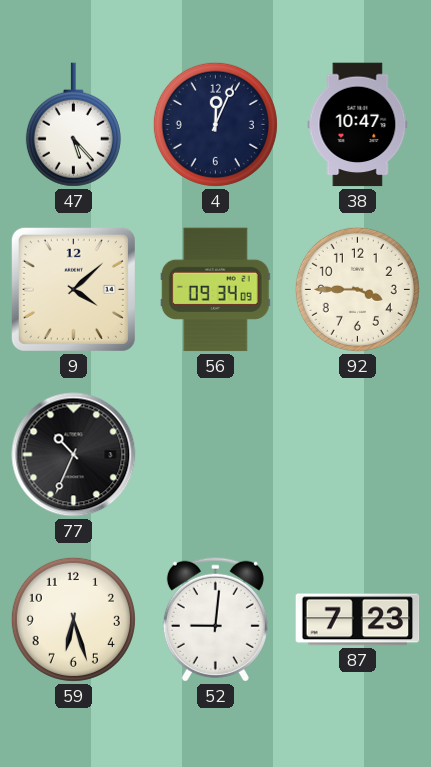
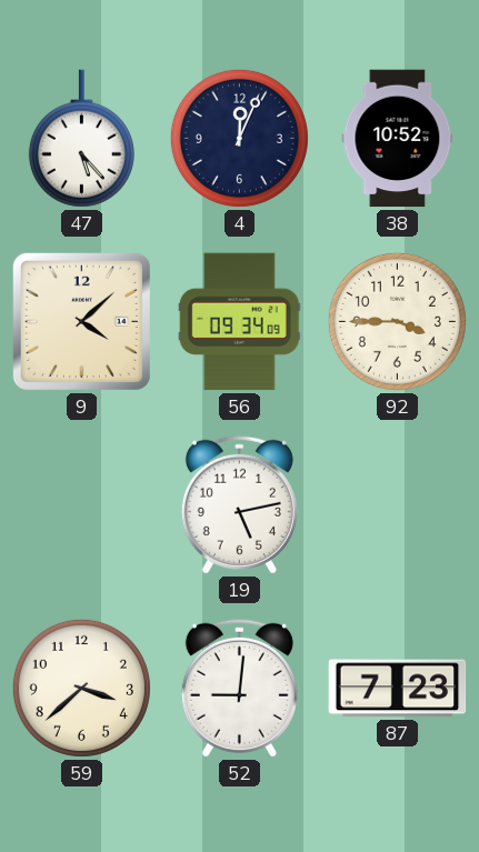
38: 10:47 -> 10:52 (398, 139)
77: 10:34 -> none (74, 455)
19: none -> 5:13 (239, 504)
59: 6:27 -> 3:38 (81, 688)
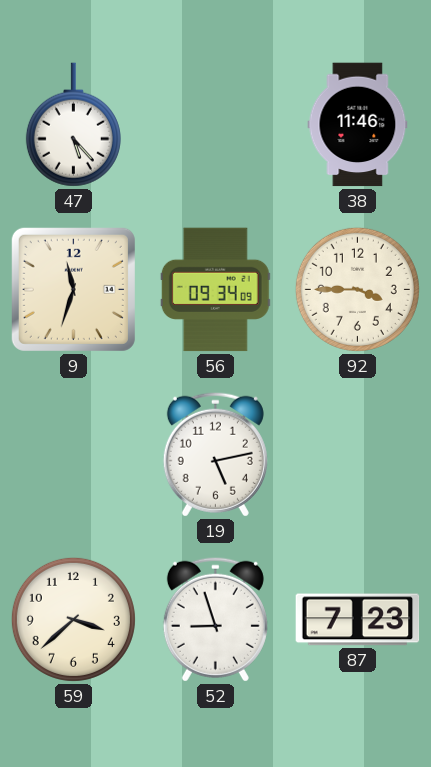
4: 12:04 -> none (239, 138)
38: 10:52 -> 11:46 (358, 125)
9: 4:08 -> 11:33 (73, 289)
52: 9:01 -> 8:57 (215, 619)
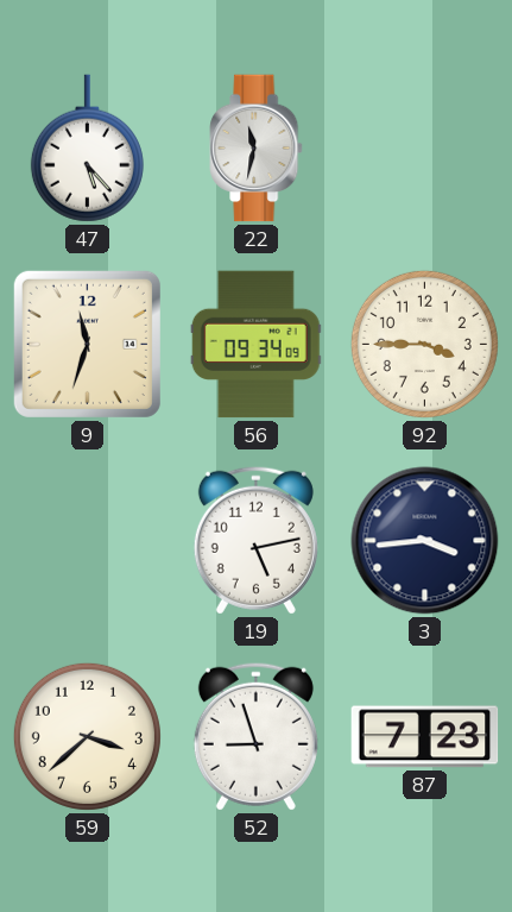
22: none -> 11:32 (257, 149)
38: 11:46 -> none (358, 125)
3: none -> 3:44 (425, 541)
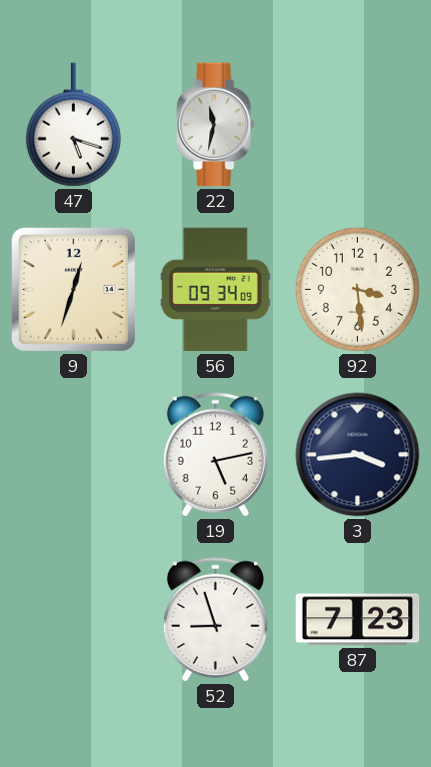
47: 5:23 -> 5:18 (73, 125)
9: 11:33 -> 12:33 (73, 289)
92: 3:45 -> 3:29 (357, 289)
59: 3:38 -> none (87, 736)
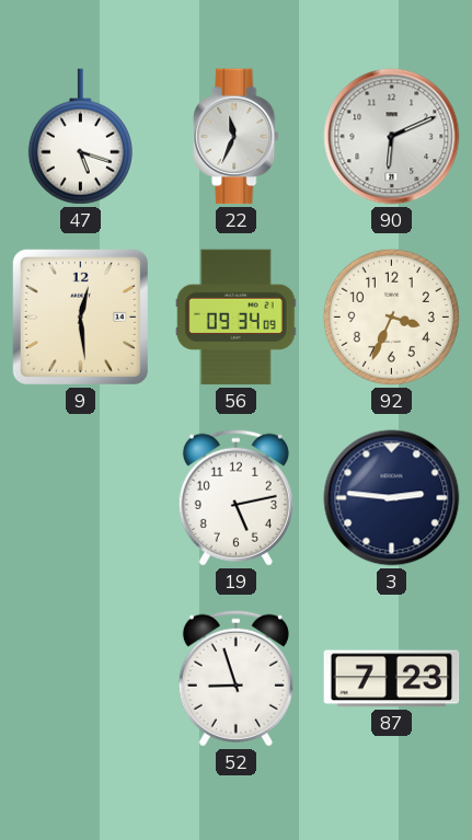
22: 11:32 -> 11:34 (237, 137)
90: none -> 6:11 (392, 137)
9: 12:33 -> 12:29 (80, 317)
92: 3:29 -> 3:34 (391, 317)
3: 3:44 -> 2:46 (392, 498)
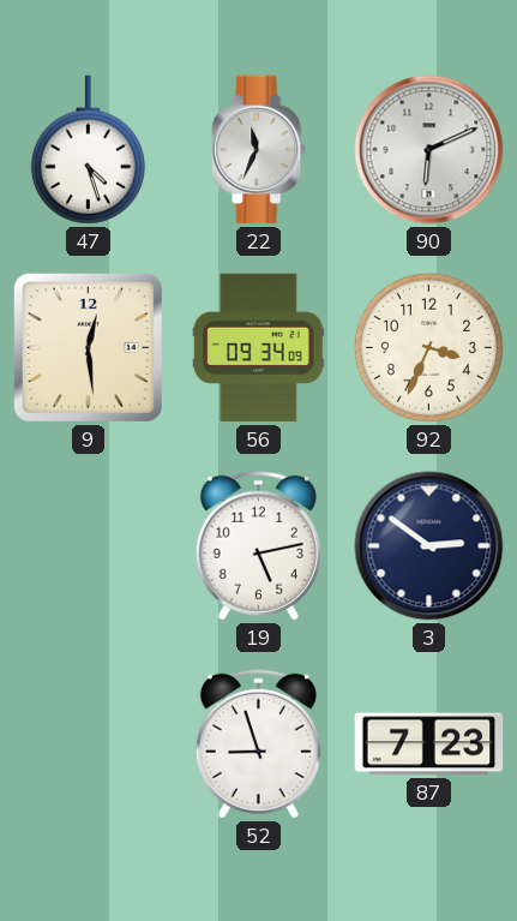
47: 5:18 -> 4:27 (88, 150)
3: 2:46 -> 2:51 (429, 546)
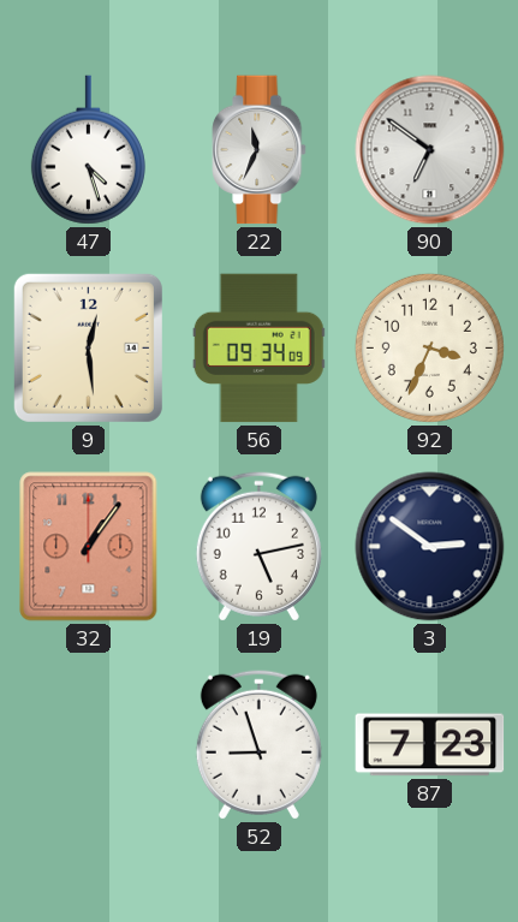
90: 6:11 -> 6:51 (430, 150)
32: none -> 1:06 (89, 547)
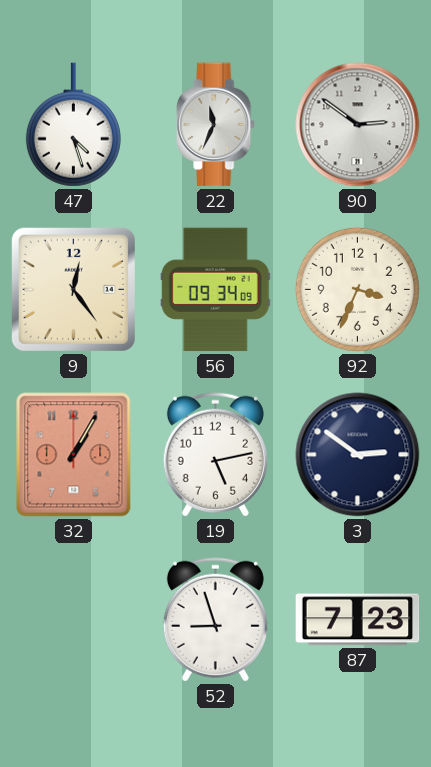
90: 6:51 -> 2:51 (358, 125)
9: 12:29 -> 12:24 (73, 289)
32: 1:06 -> 1:05 (74, 455)
